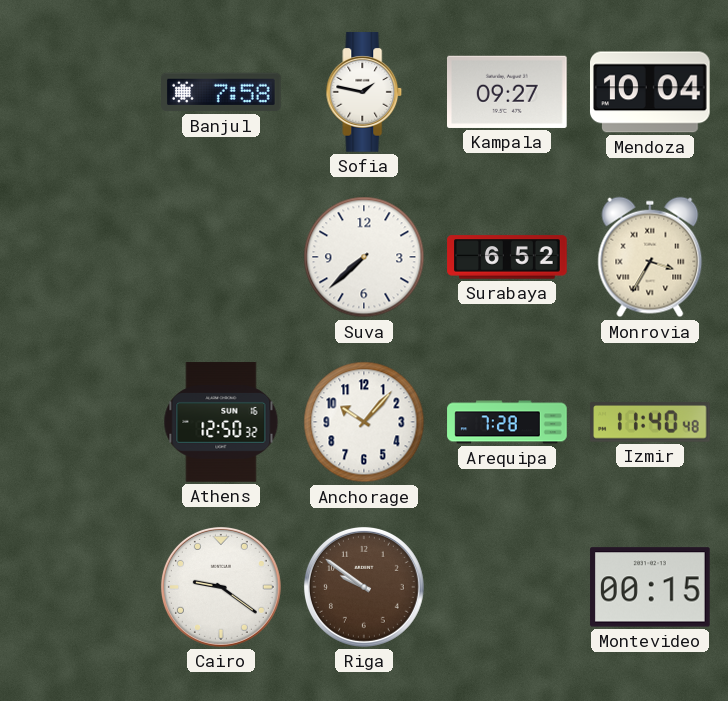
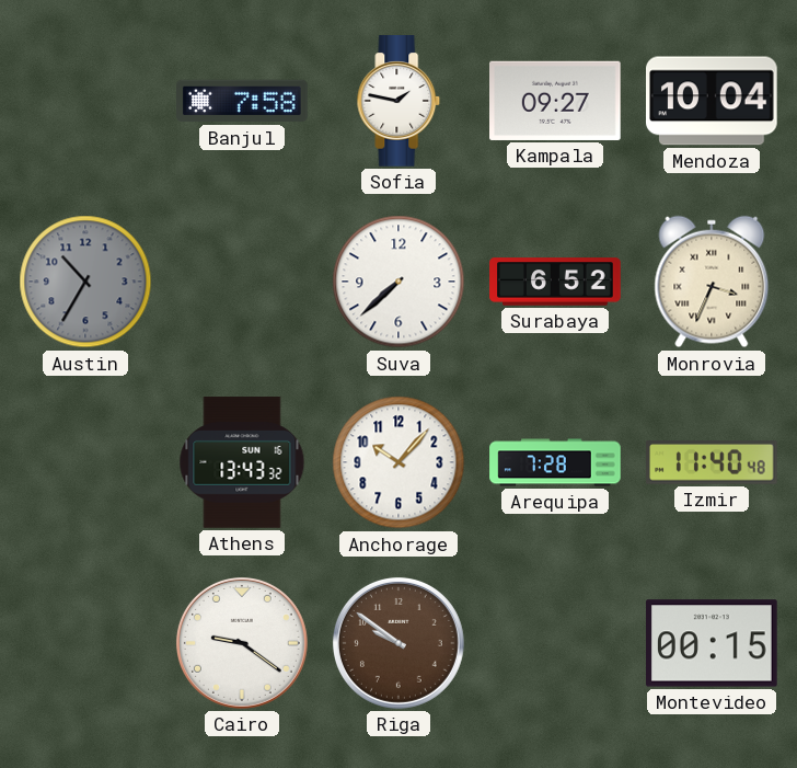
Austin: none -> 10:35 (85, 282)
Monrovia: 3:35 -> 3:34 (712, 282)
Athens: 12:50 -> 13:43 (242, 462)
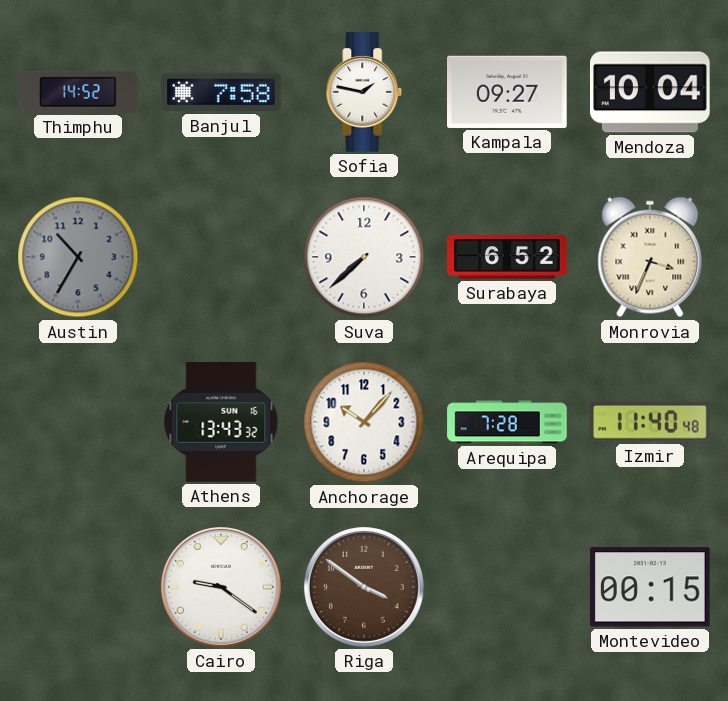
Thimphu: none -> 14:52 (78, 92)
Riga: 9:51 -> 3:51 (364, 587)
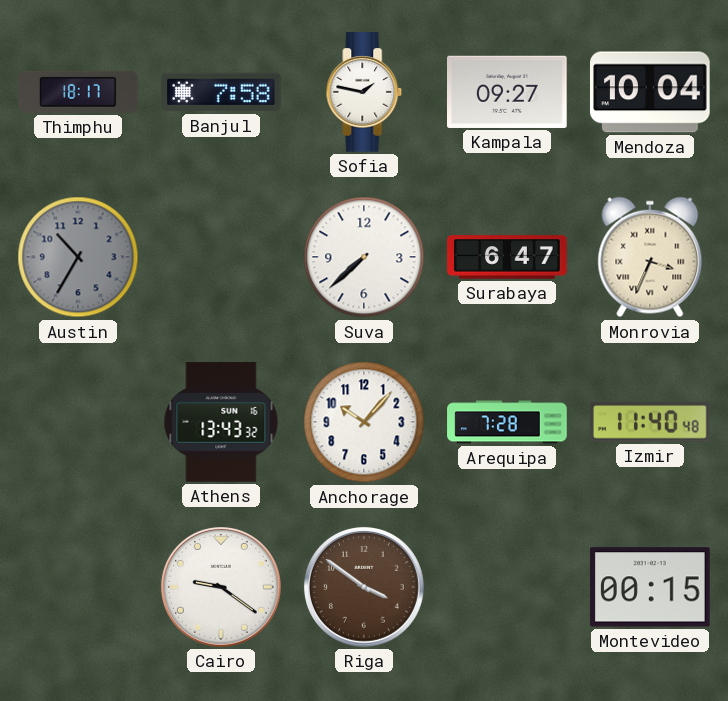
Thimphu: 14:52 -> 18:17 (78, 92)
Surabaya: 6:52 -> 6:47 (507, 257)
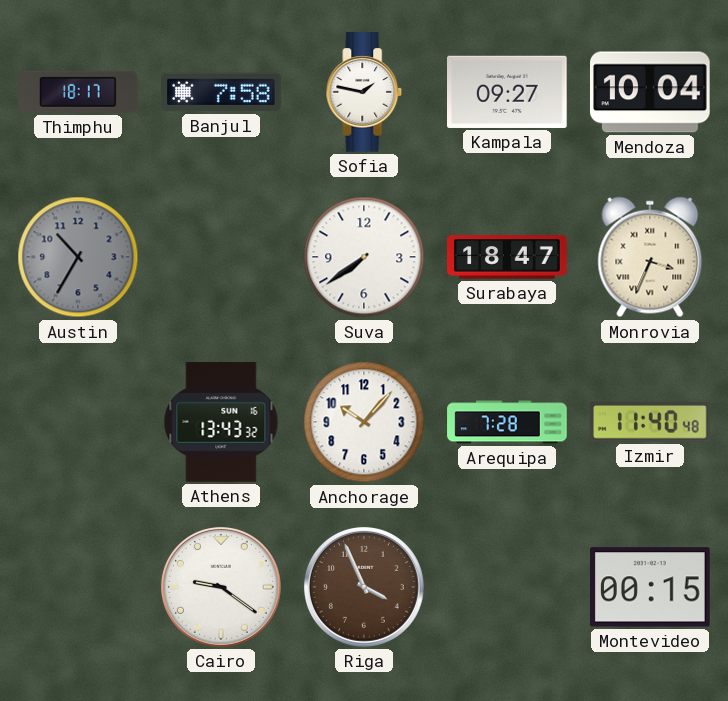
Suva: 7:38 -> 7:39 (364, 257)
Surabaya: 6:47 -> 18:47 (507, 257)
Riga: 3:51 -> 3:56 (364, 587)
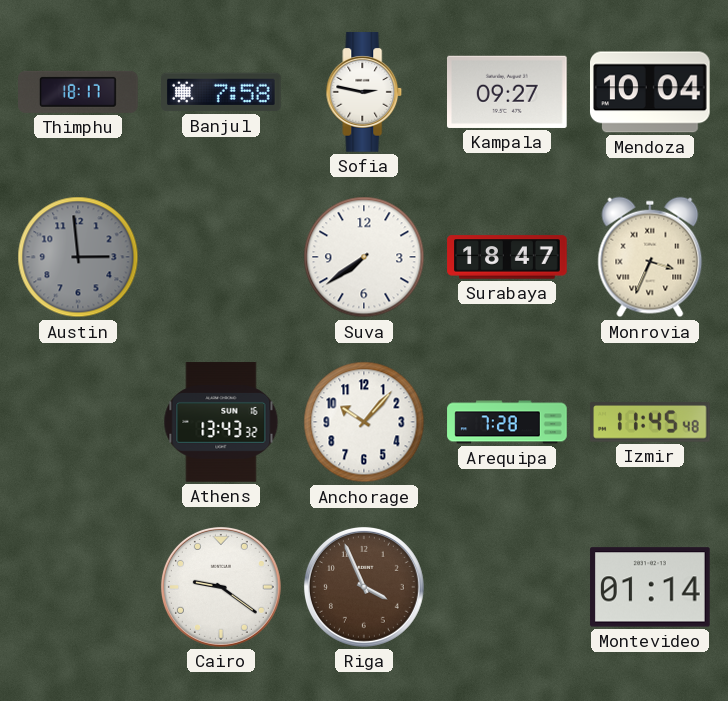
Sofia: 1:47 -> 2:47 (364, 92)
Austin: 10:35 -> 2:59 (78, 257)
Izmir: 11:40 -> 11:45 (651, 423)
Montevideo: 00:15 -> 01:14 (650, 587)
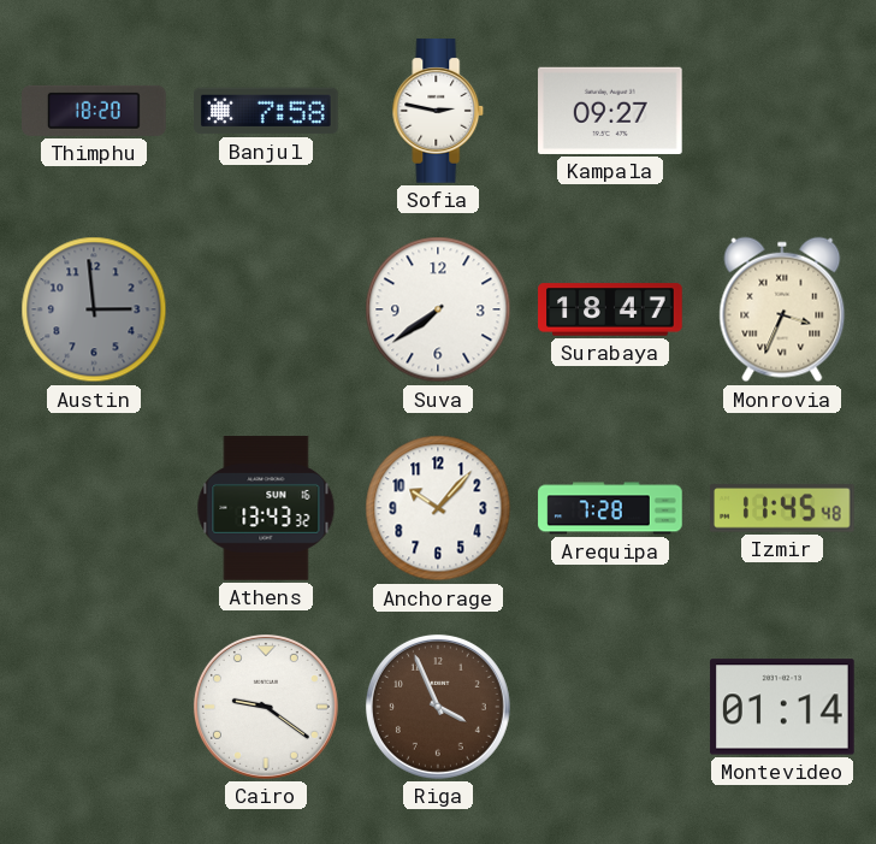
Thimphu: 18:17 -> 18:20 (94, 111)
Mendoza: 10:04 -> none (650, 92)
